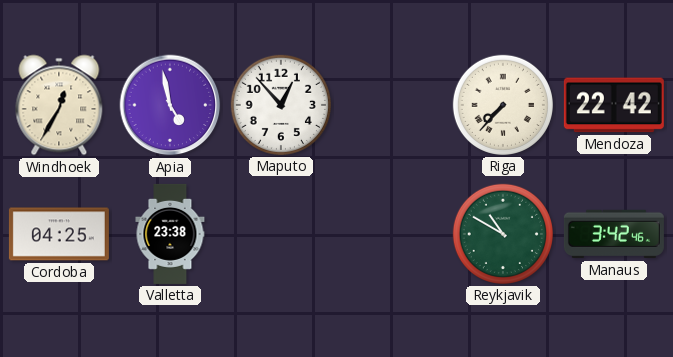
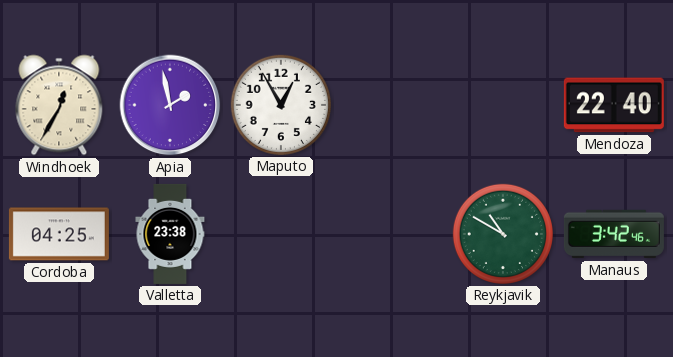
Apia: 4:58 -> 1:58 (170, 105)
Maputo: 12:53 -> 12:55 (281, 105)
Riga: 7:37 -> none (503, 105)
Mendoza: 22:42 -> 22:40 (614, 105)
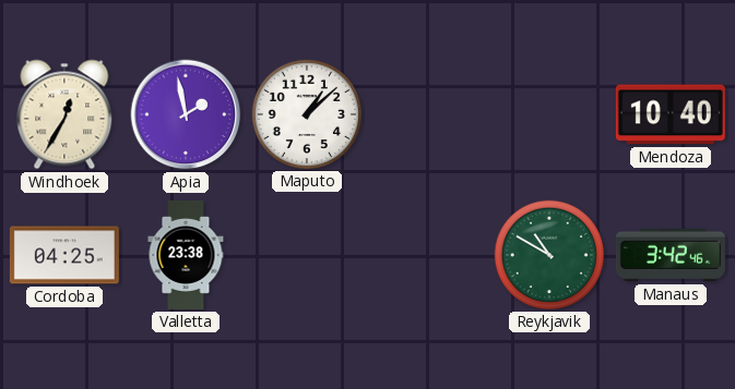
Maputo: 12:55 -> 1:08 (307, 114)
Mendoza: 22:40 -> 10:40 (671, 114)
